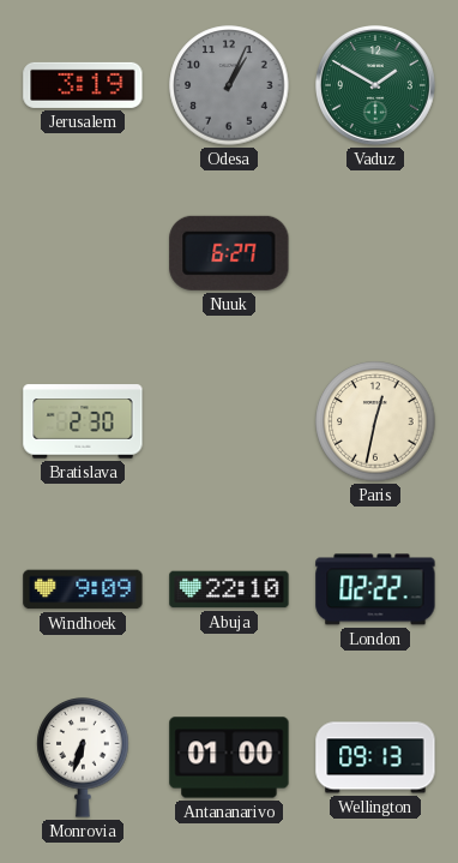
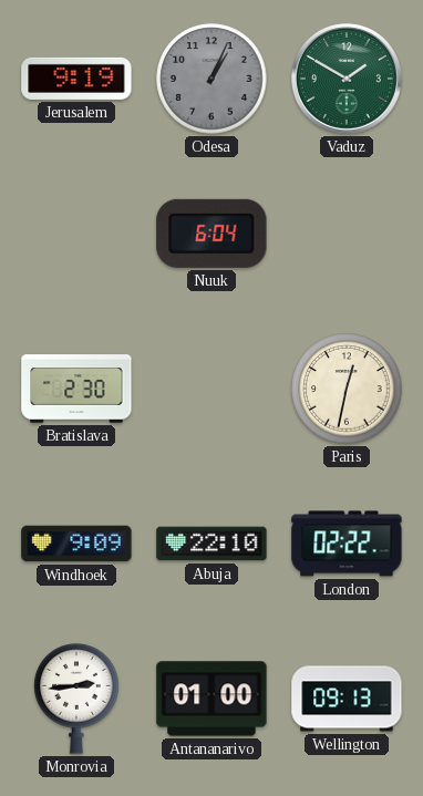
Jerusalem: 3:19 -> 9:19 (76, 79)
Nuuk: 6:27 -> 6:04 (211, 234)
Monrovia: 6:33 -> 2:44 (76, 700)
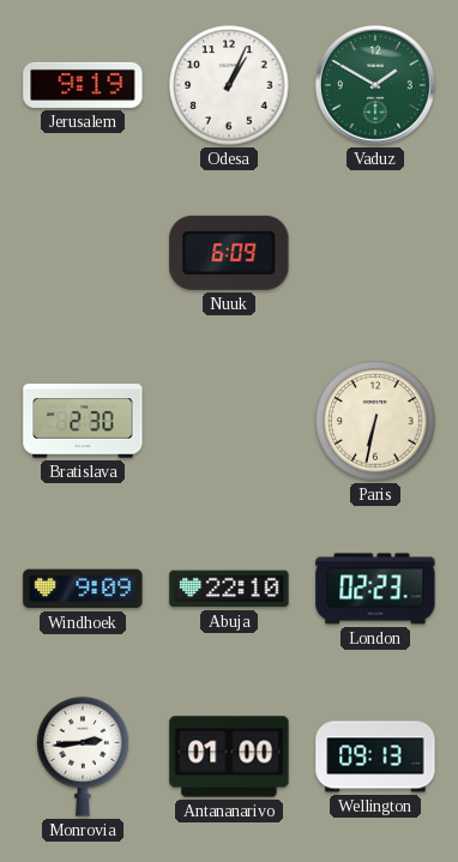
Odesa dial: grey -> white (229, 85)
Nuuk: 6:04 -> 6:09 (229, 253)
Paris: 12:32 -> 6:32 (375, 421)
London: 02:22 -> 02:23 (375, 589)
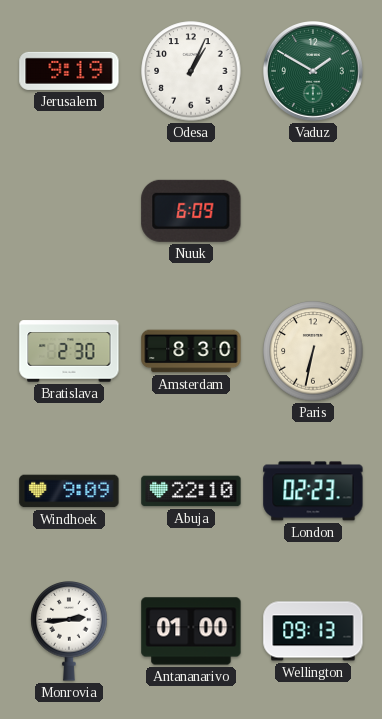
Amsterdam: none -> 8:30 (191, 351)
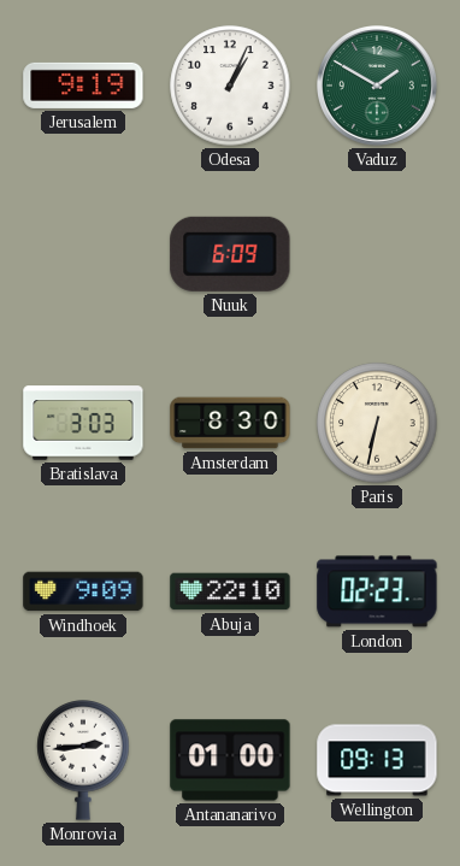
Bratislava: 2:30 -> 3:03 (83, 423)
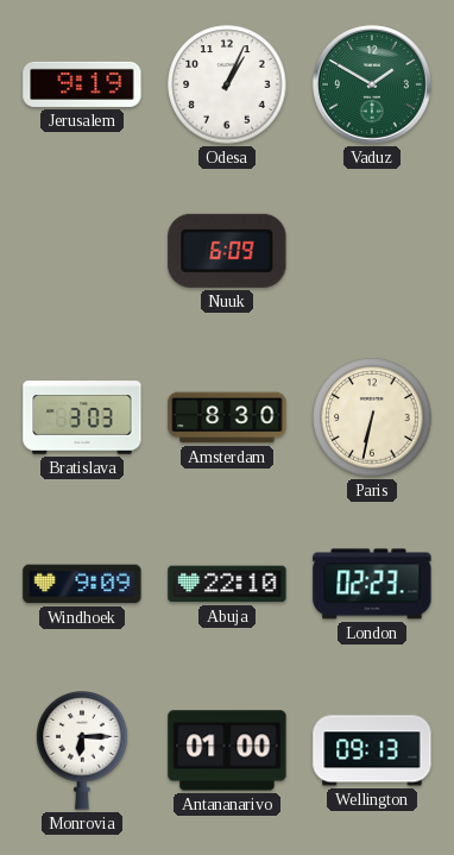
Monrovia: 2:44 -> 6:15 (82, 752)
